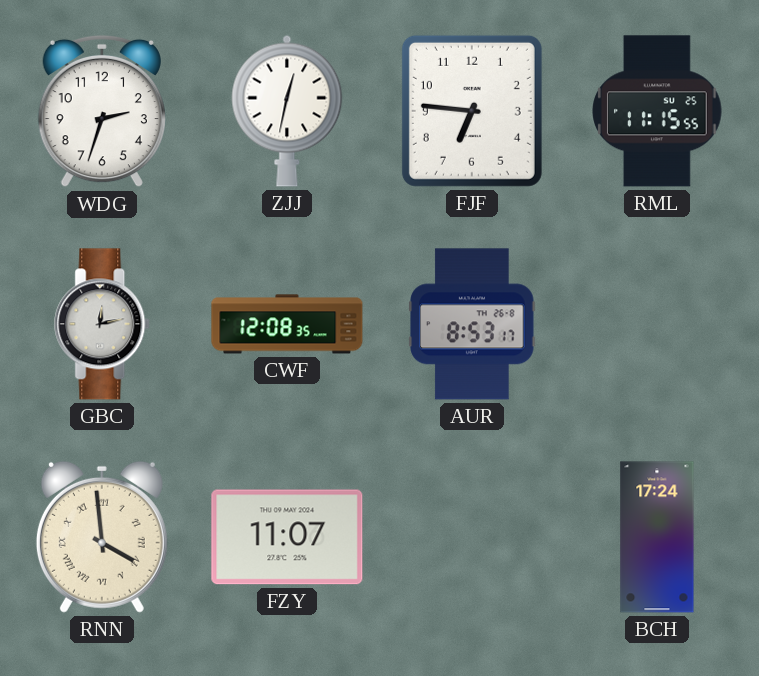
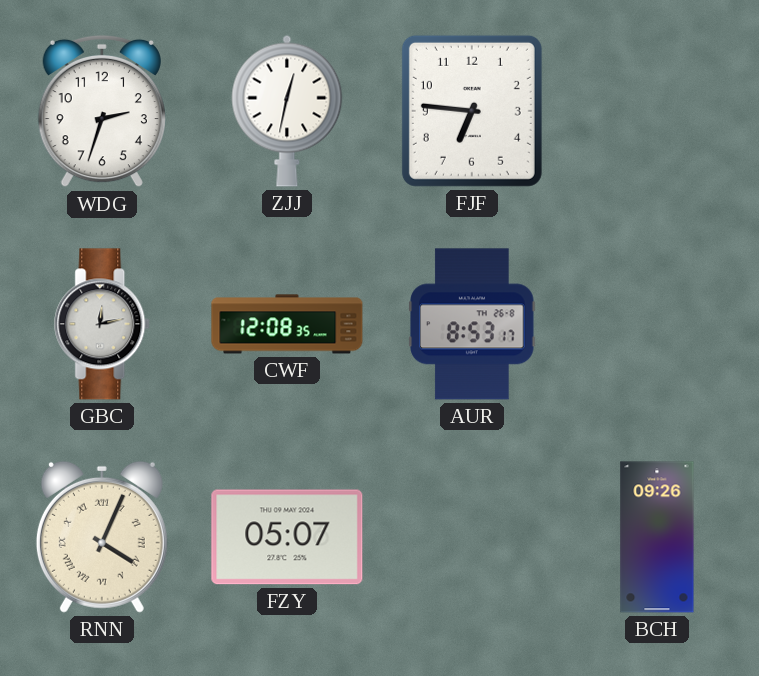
RML: 11:15 -> none (657, 111)
RNN: 3:59 -> 4:04 (102, 537)
FZY: 11:07 -> 05:07 (287, 537)
BCH: 17:24 -> 09:26 (657, 537)
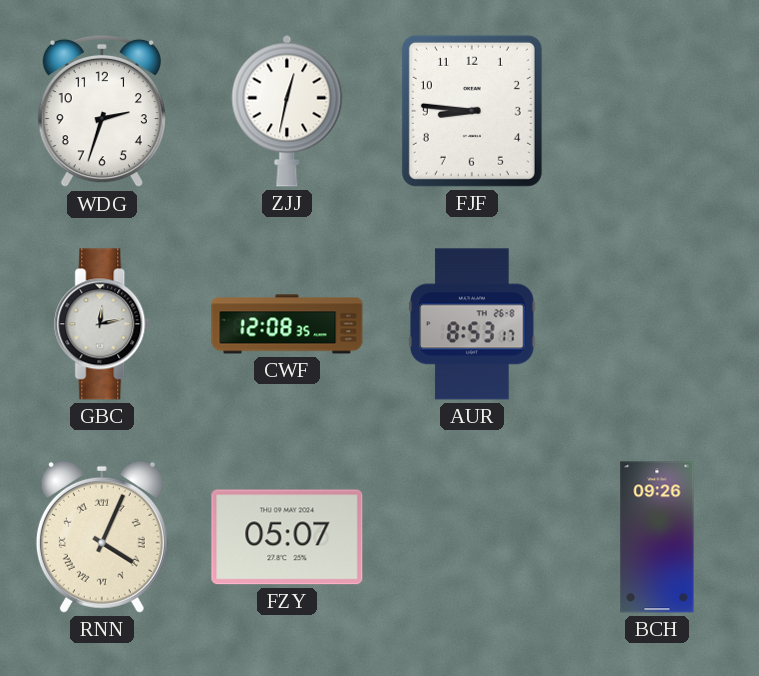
FJF: 6:46 -> 8:46 (472, 111)
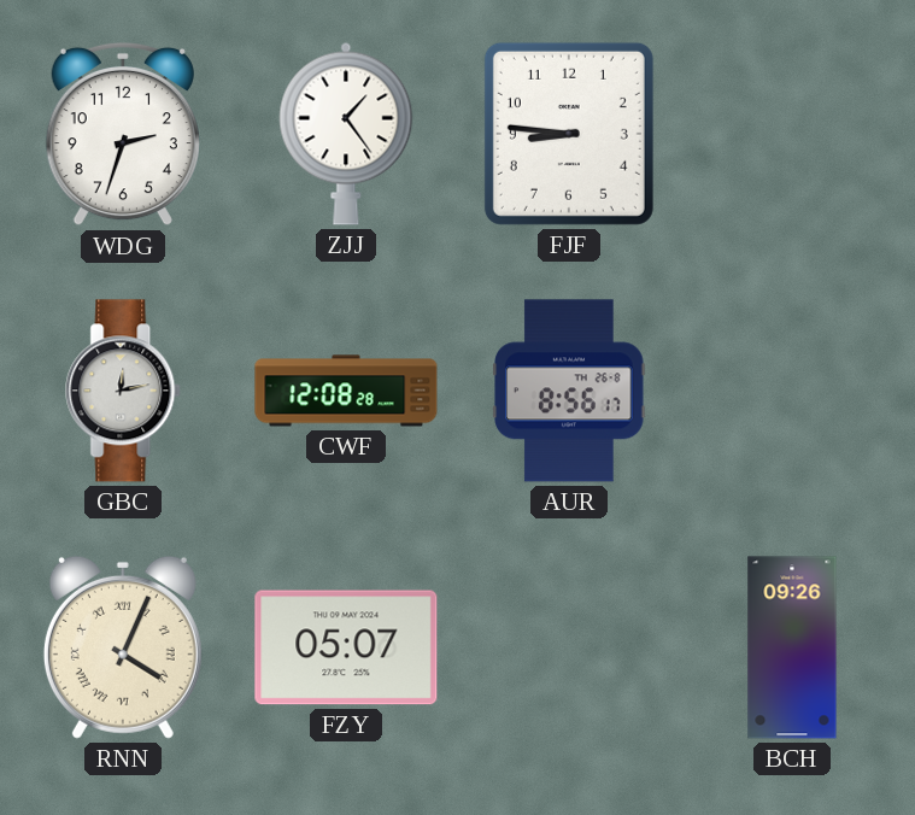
ZJJ: 12:32 -> 1:24 (346, 134)
CWF: 12:08:35 -> 12:08:28 (346, 391)
AUR: 8:53 -> 8:56 (569, 391)
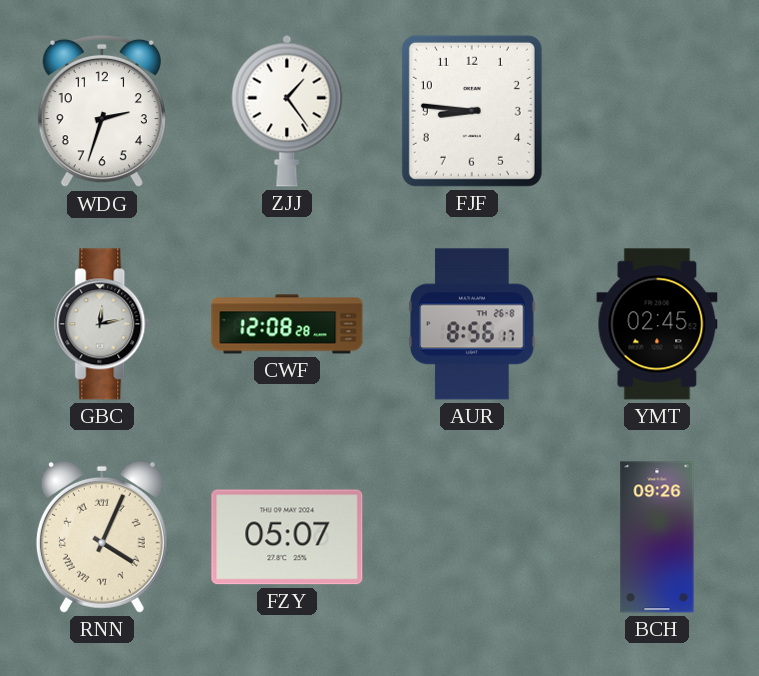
YMT: none -> 02:45 (657, 324)
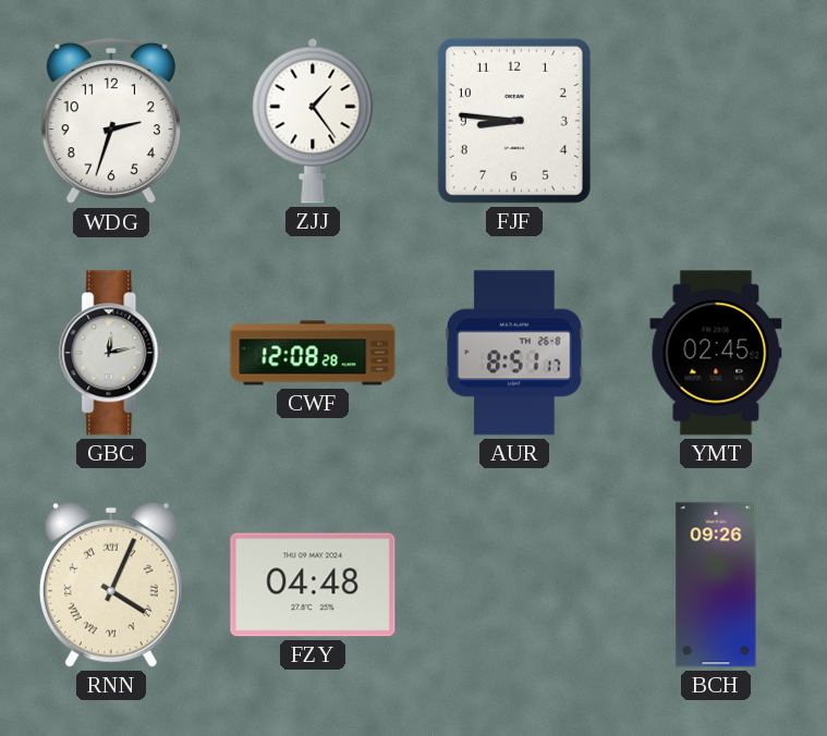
AUR: 8:56 -> 8:51 (514, 353)
FZY: 05:07 -> 04:48 (313, 585)
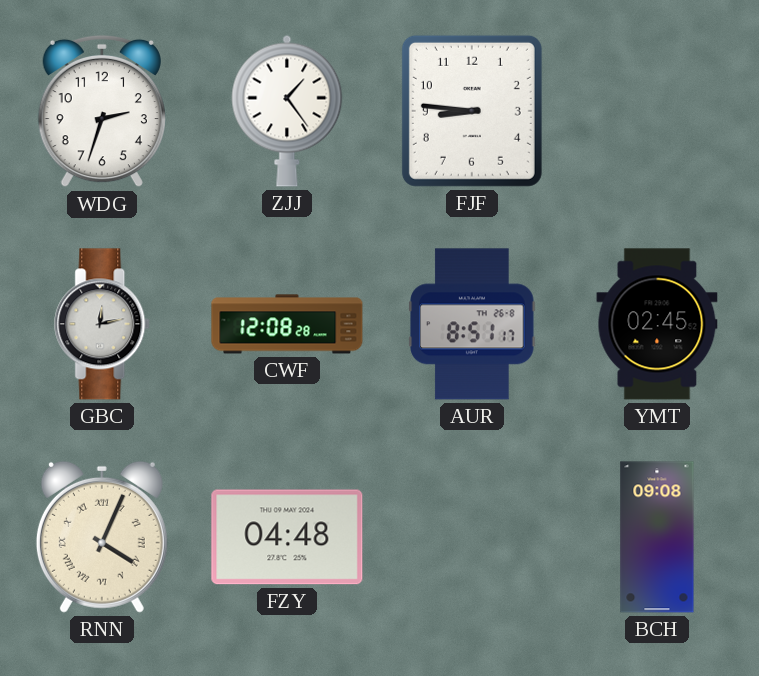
BCH: 09:26 -> 09:08 (657, 537)
